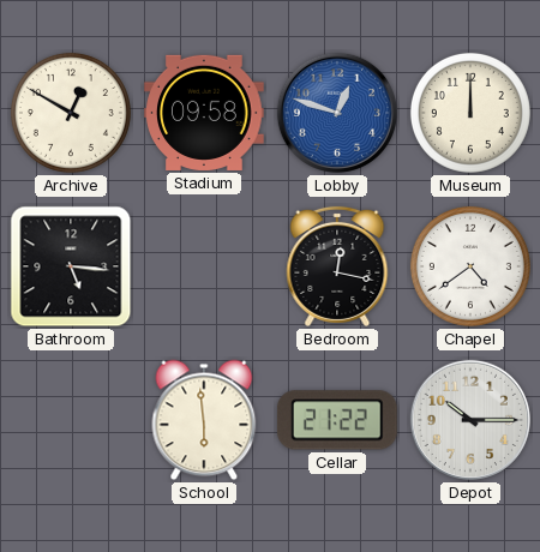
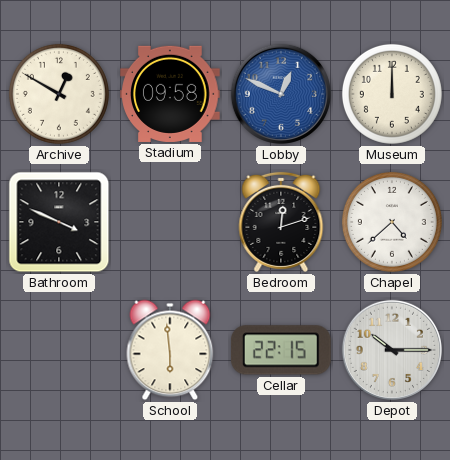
Lobby: 12:48 -> 12:49 (281, 94)
Bathroom: 5:16 -> 3:49 (59, 222)
Bedroom: 12:17 -> 12:12 (281, 222)
Chapel: 4:39 -> 4:38 (392, 222)
Cellar: 21:22 -> 22:15 (281, 350)
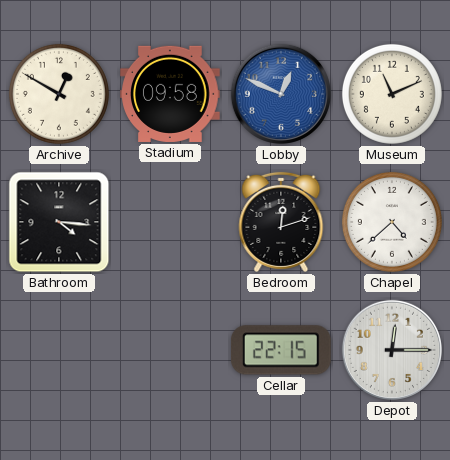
Museum: 12:00 -> 11:11 (392, 94)
Bathroom: 3:49 -> 4:16 (59, 222)
School: 5:59 -> none (170, 350)
Depot: 10:15 -> 12:15 (392, 350)
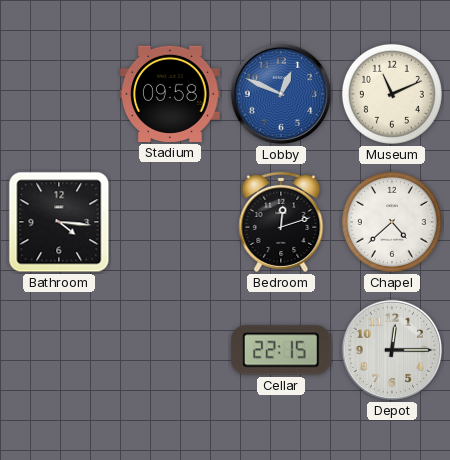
Archive: 12:50 -> none (59, 94)
